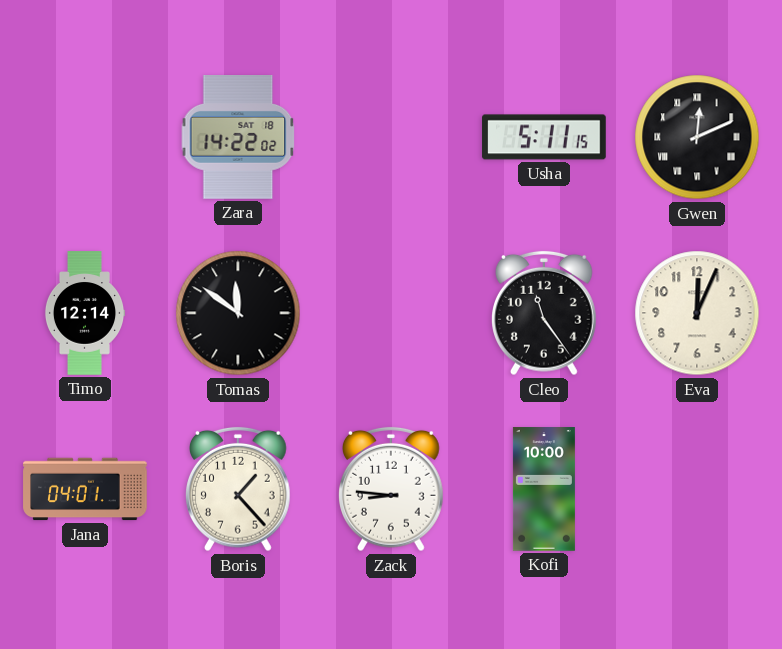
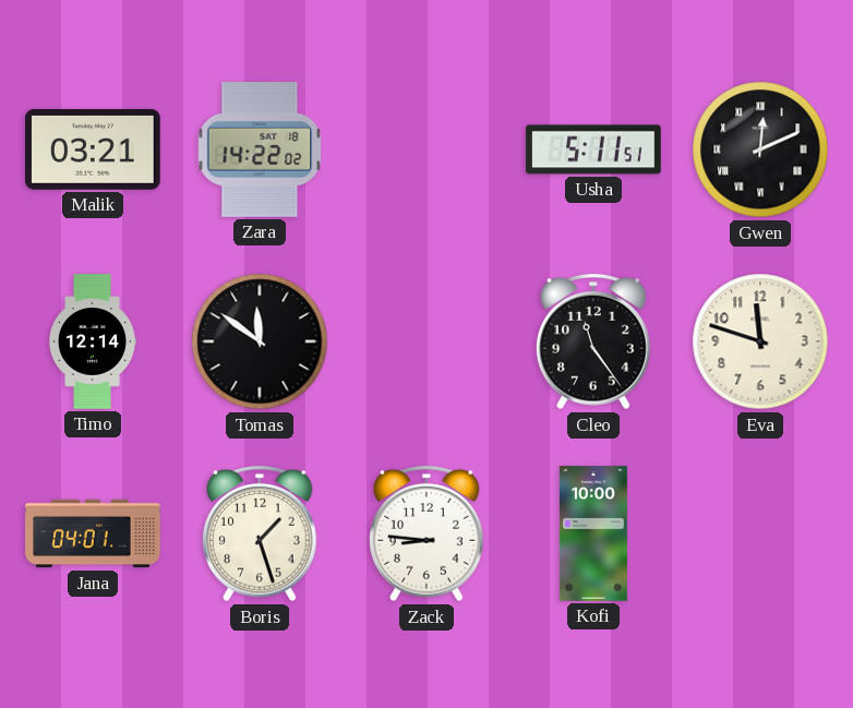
Malik: none -> 03:21 (94, 149)
Usha: 5:11:15 -> 5:11:51 (593, 149)
Eva: 12:04 -> 11:48 (760, 341)
Boris: 1:23 -> 1:27 (261, 533)
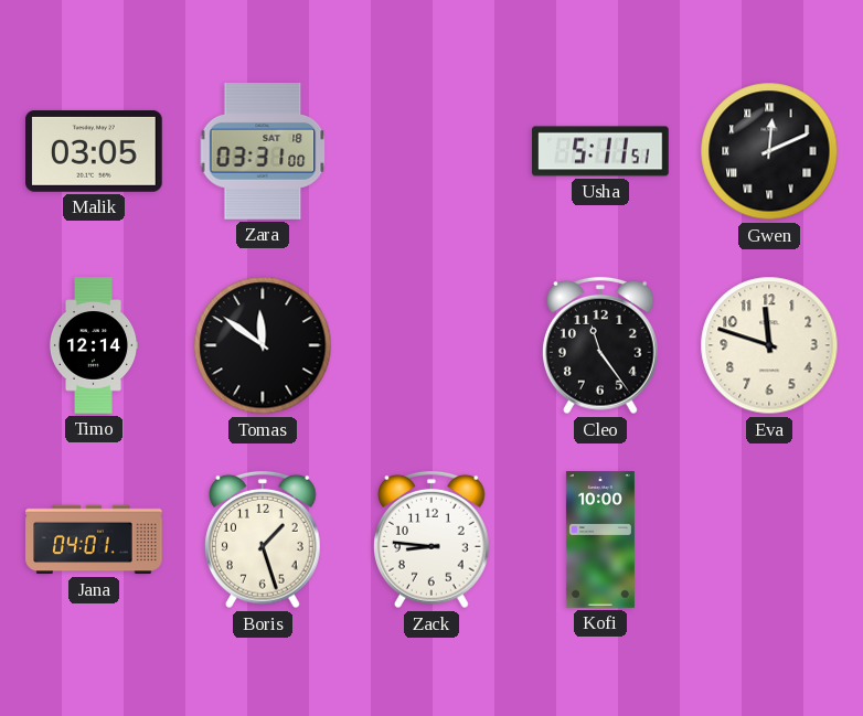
Malik: 03:21 -> 03:05 (95, 151)
Zara: 14:22 -> 03:31 (263, 152)
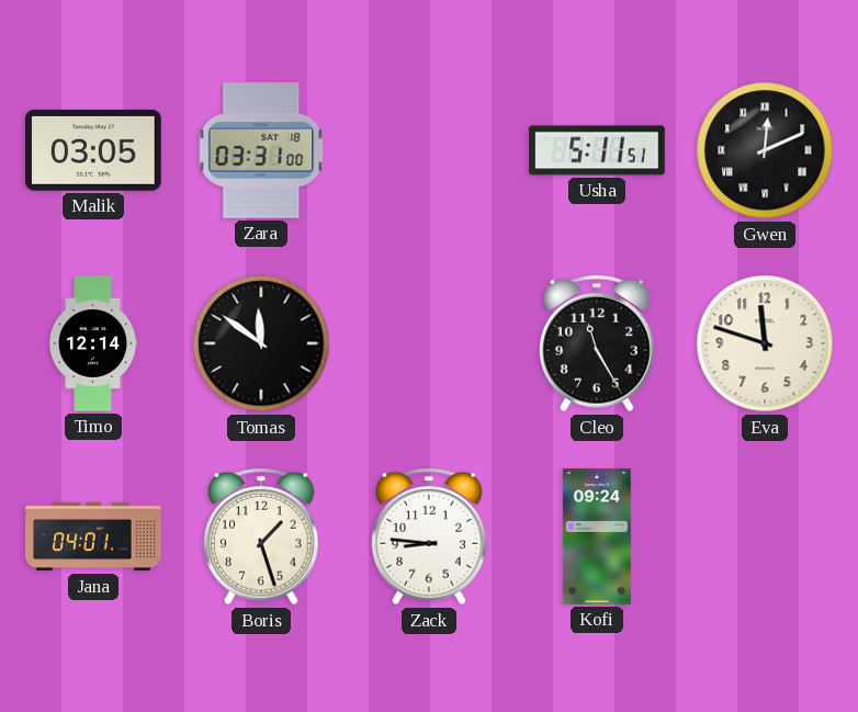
Cleo: 11:24 -> 11:25 (598, 343)
Kofi: 10:00 -> 09:24 (597, 536)
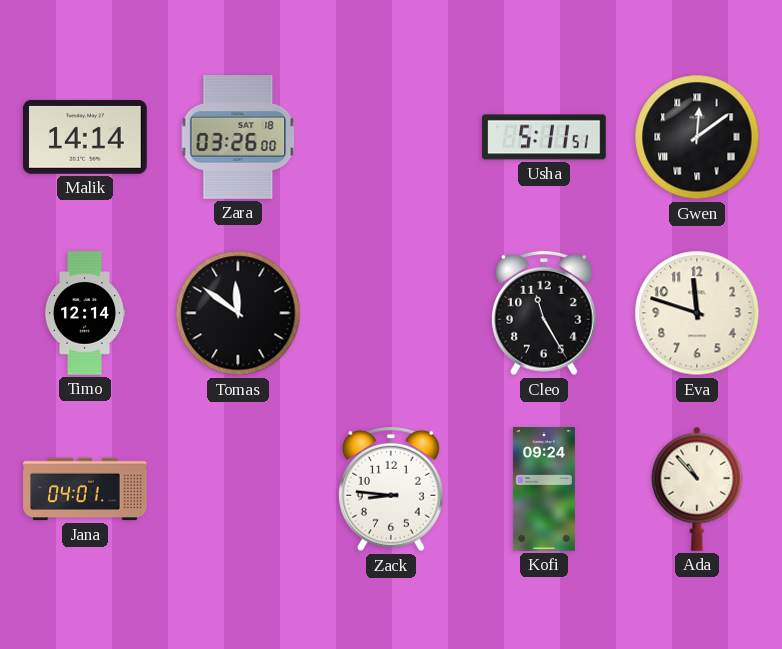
Malik: 03:05 -> 14:14 (86, 137)
Zara: 03:31 -> 03:26 (238, 138)
Gwen: 12:11 -> 12:09 (697, 137)
Boris: 1:27 -> none (262, 536)
Ada: none -> 10:53 (697, 489)
